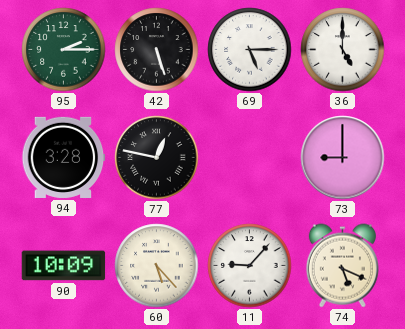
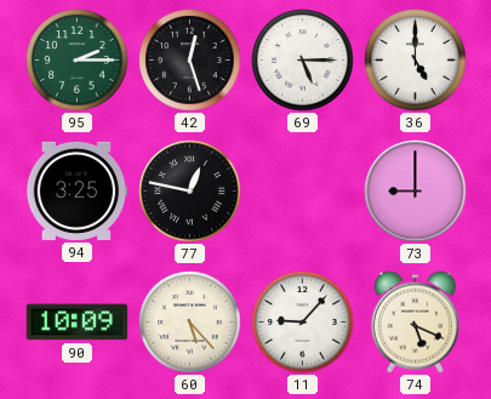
42: 5:27 -> 12:27 (190, 61)
94: 3:28 -> 3:25 (76, 190)
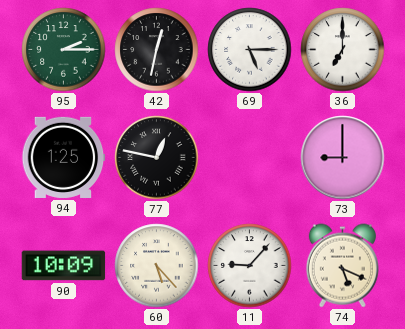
42: 12:27 -> 12:32 (157, 50)
36: 5:00 -> 7:00 (343, 50)
94: 3:25 -> 1:25 (63, 157)
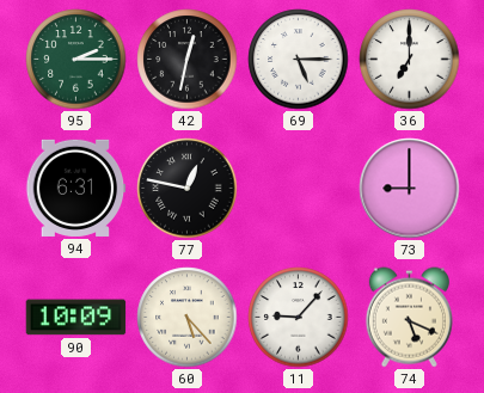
94: 1:25 -> 6:31 (75, 188)
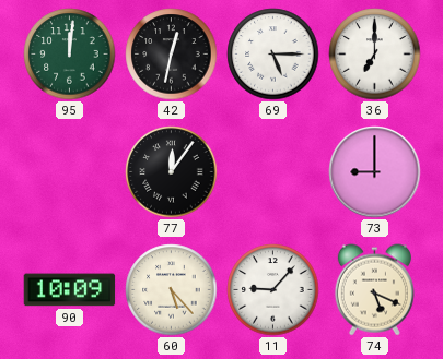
95: 2:15 -> 12:01 (70, 55)
94: 6:31 -> none (75, 188)
77: 12:47 -> 12:06 (172, 172)
